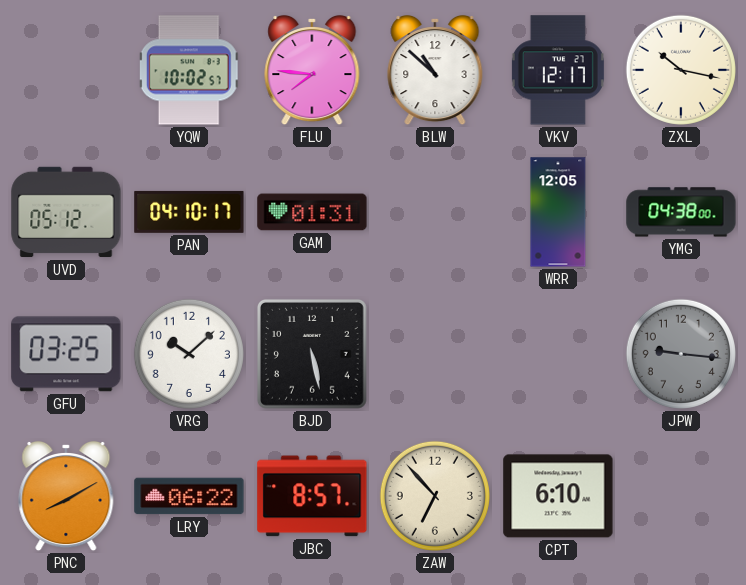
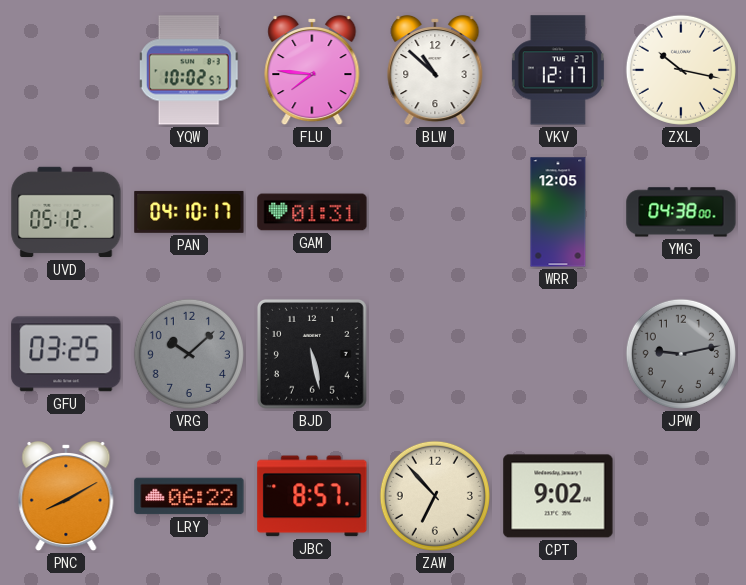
VRG dial: white -> grey (189, 354)
JPW: 9:16 -> 9:13 (681, 354)
CPT: 6:10 -> 9:02 (558, 496)
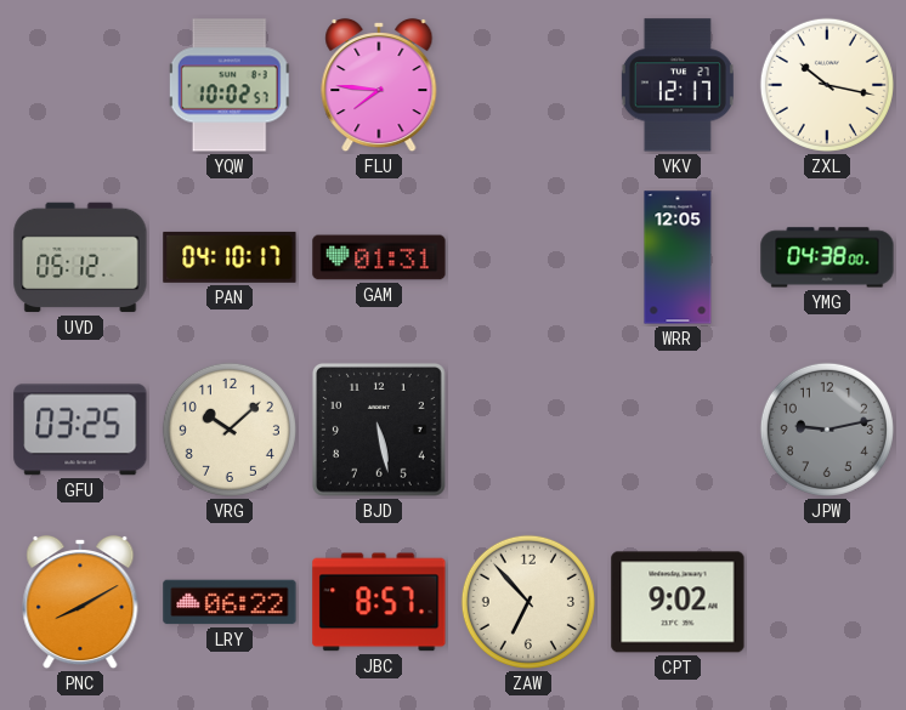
BLW: 10:52 -> none (435, 70)
VRG dial: grey -> cream (230, 430)
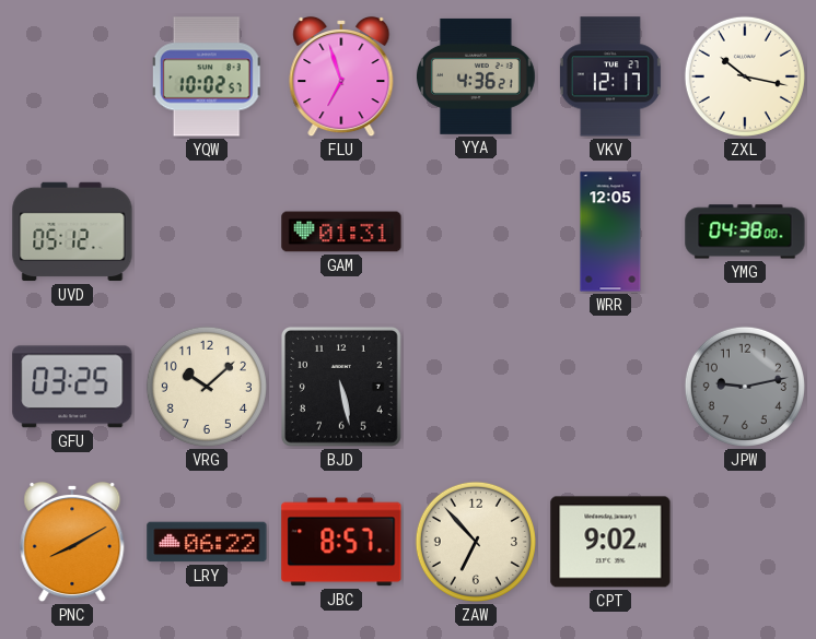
FLU: 7:46 -> 6:57 (341, 76)
YYA: none -> 4:36 (476, 76)
PAN: 04:10 -> none (230, 257)
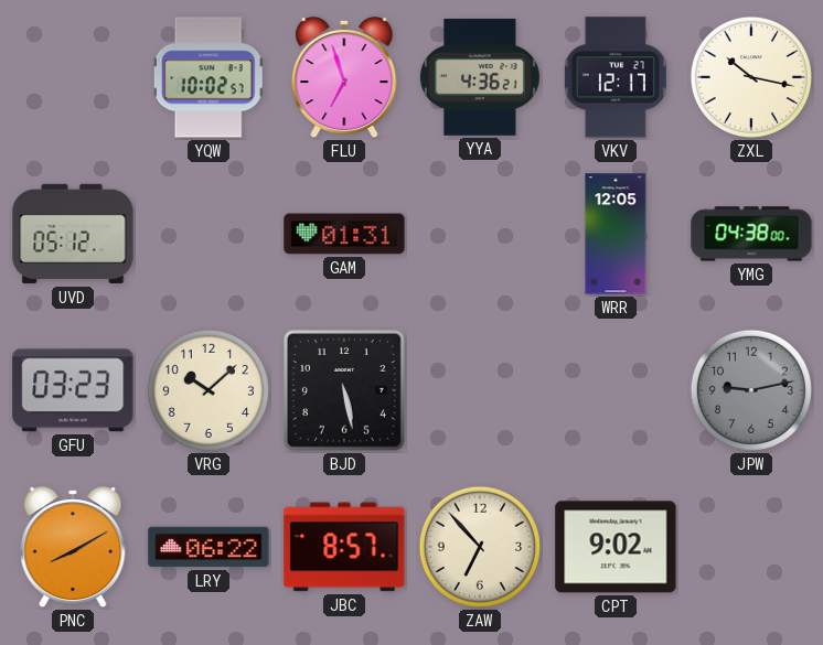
GFU: 03:25 -> 03:23 (73, 390)
